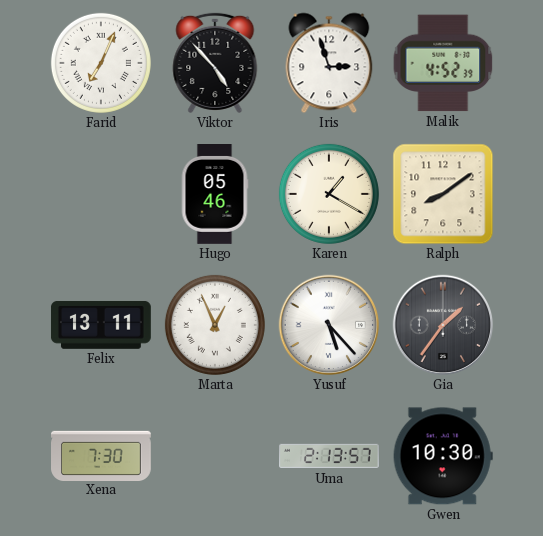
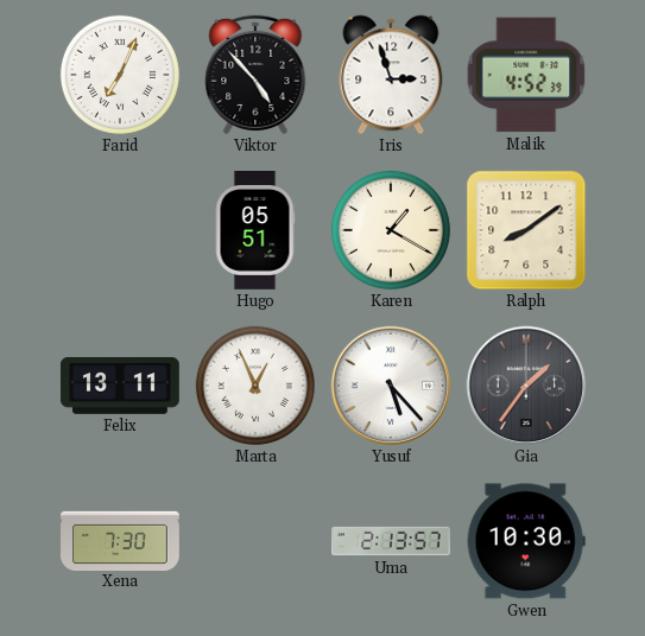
Hugo: 05:46 -> 05:51 (255, 231)
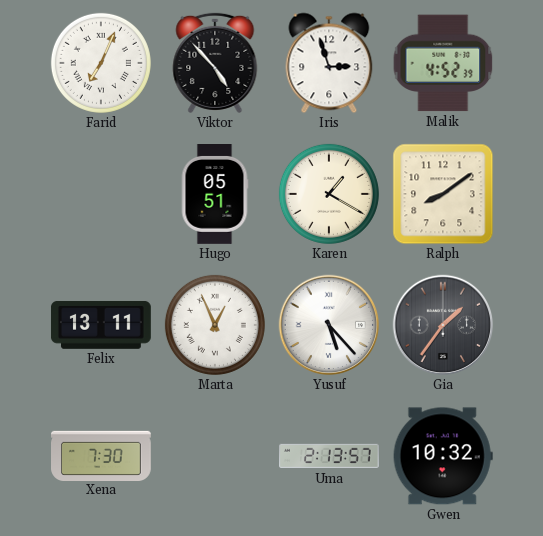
Gwen: 10:30 -> 10:32 (443, 456)
